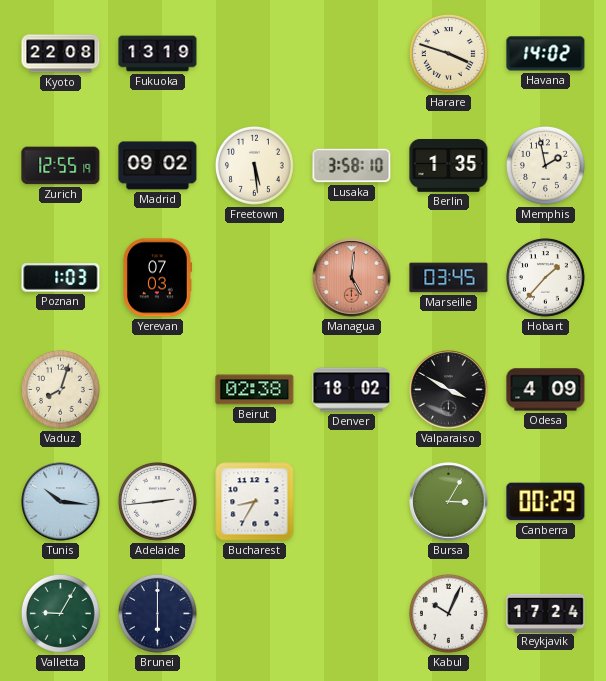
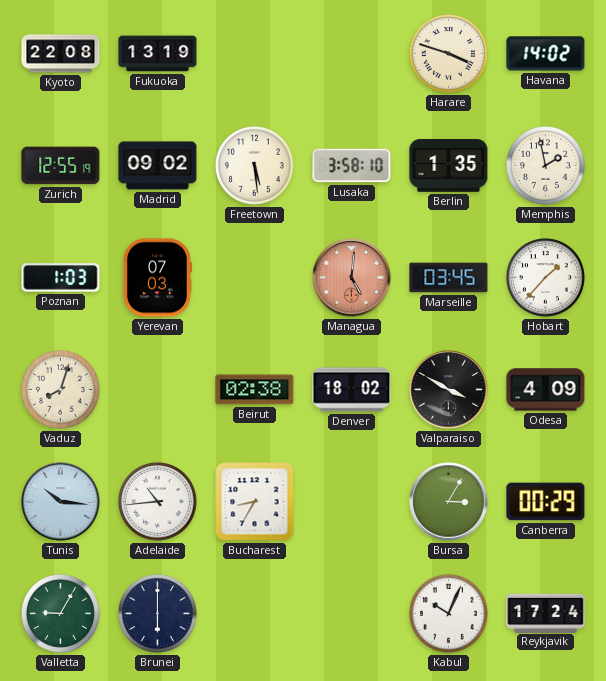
Adelaide: 2:44 -> 10:44 (158, 502)
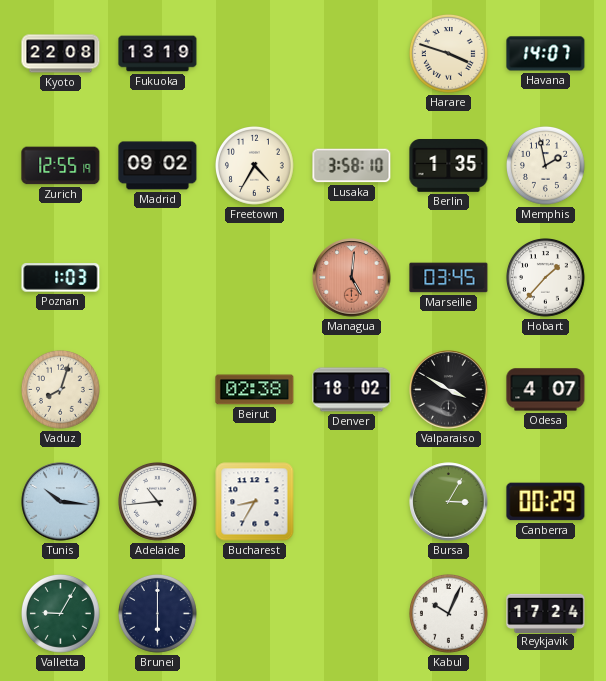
Havana: 14:02 -> 14:07 (546, 54)
Freetown: 5:29 -> 4:35 (255, 166)
Yerevan: 07:03 -> none (157, 278)
Odesa: 4:09 -> 4:07 (546, 390)
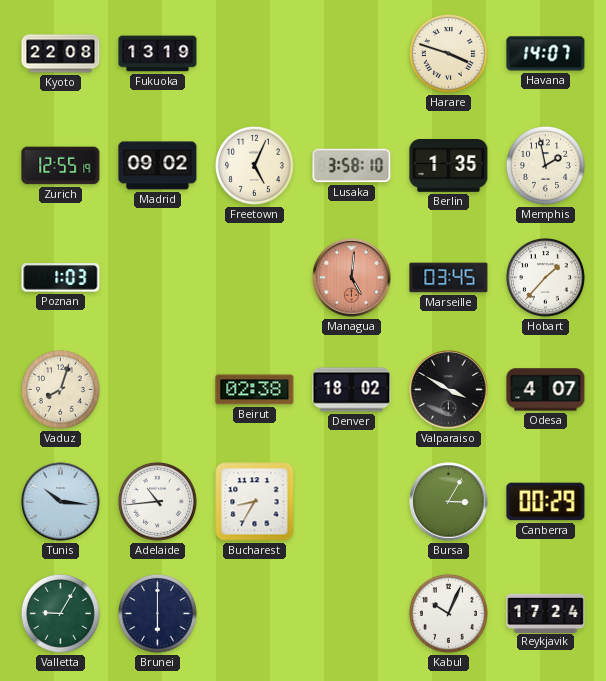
Freetown: 4:35 -> 5:04 (255, 166)
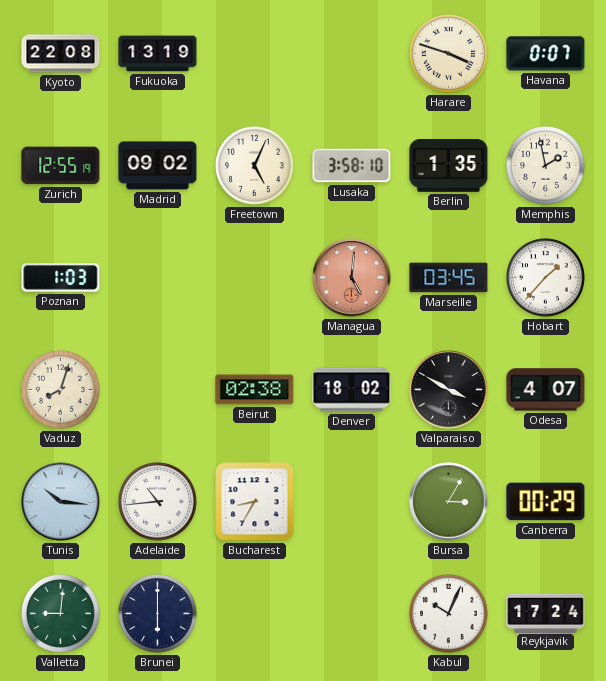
Havana: 14:07 -> 0:07 (546, 54)
Valletta: 9:05 -> 9:01 (61, 614)
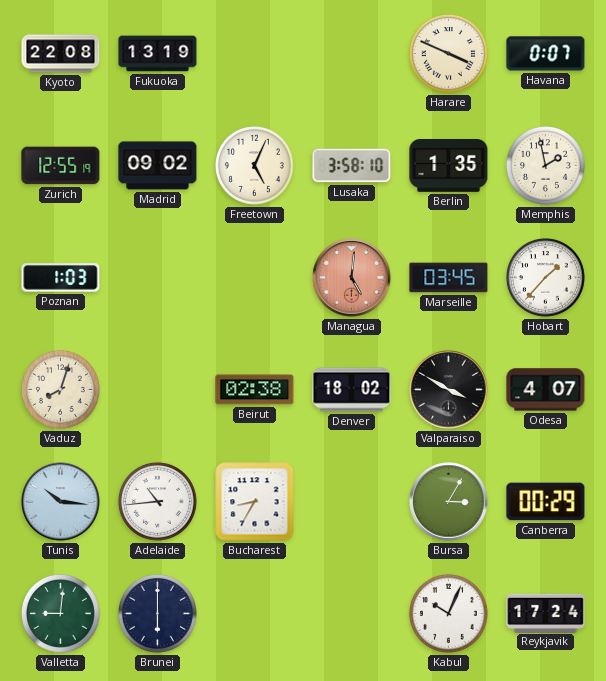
Harare: 3:48 -> 3:49 (449, 54)
